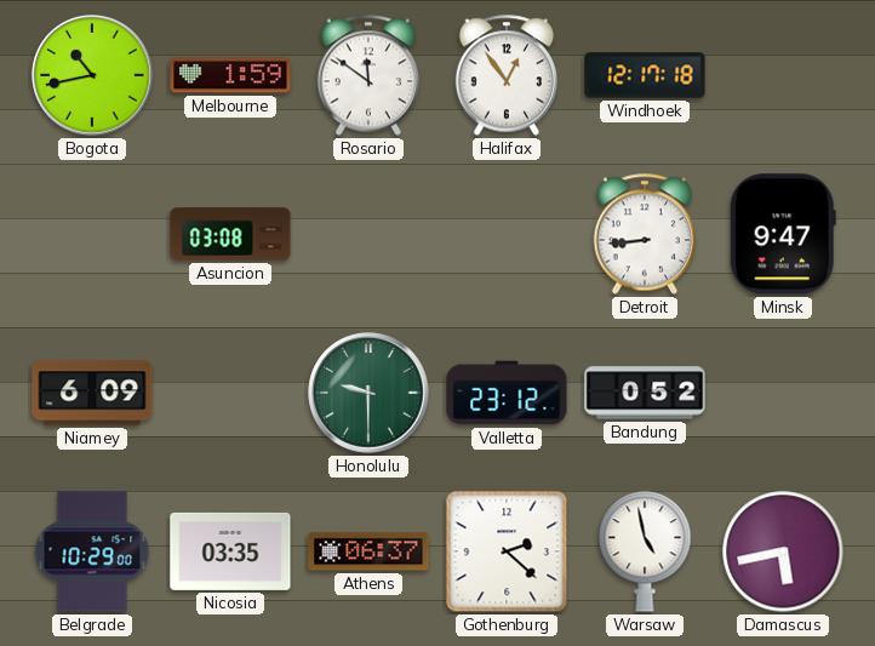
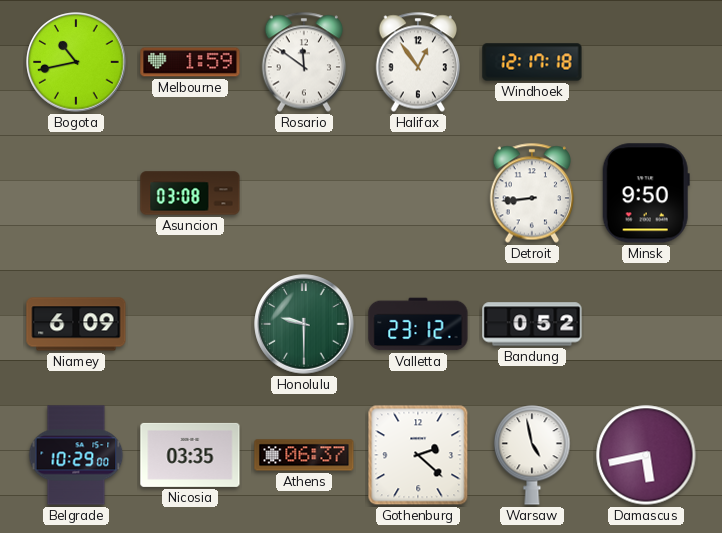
Minsk: 9:47 -> 9:50 (646, 193)
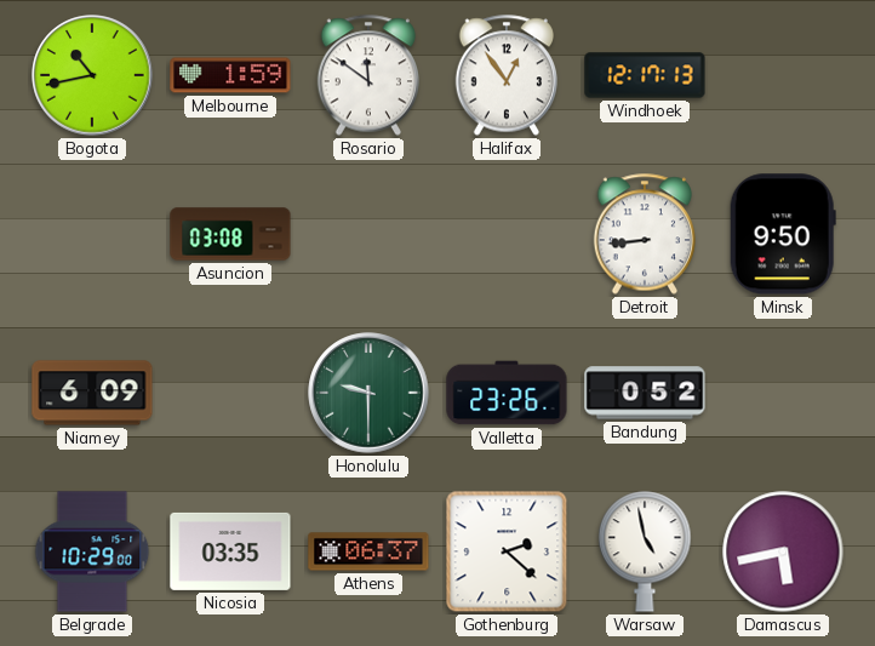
Windhoek: 12:17:18 -> 12:17:13 (645, 75)
Valletta: 23:12 -> 23:26 (507, 393)
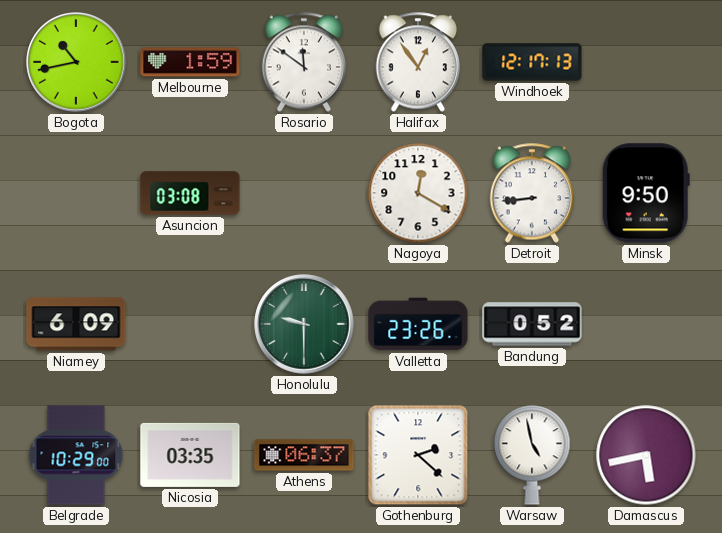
Nagoya: none -> 12:20 (418, 193)
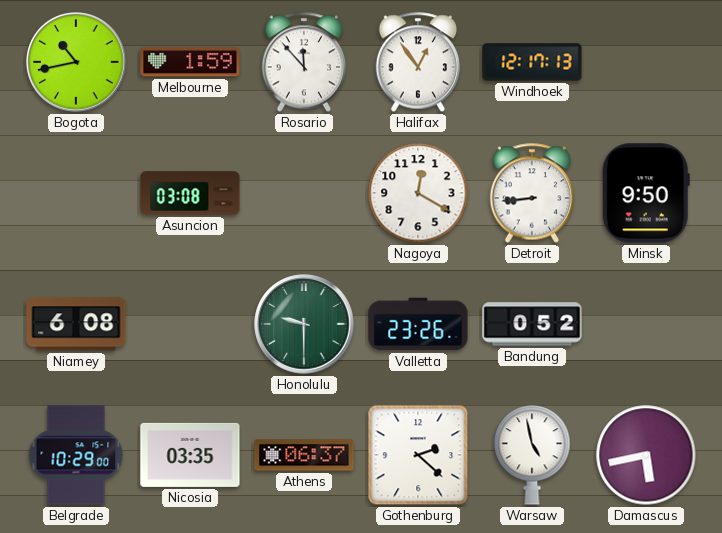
Rosario: 11:51 -> 11:53 (304, 62)
Niamey: 6:09 -> 6:08 (76, 324)
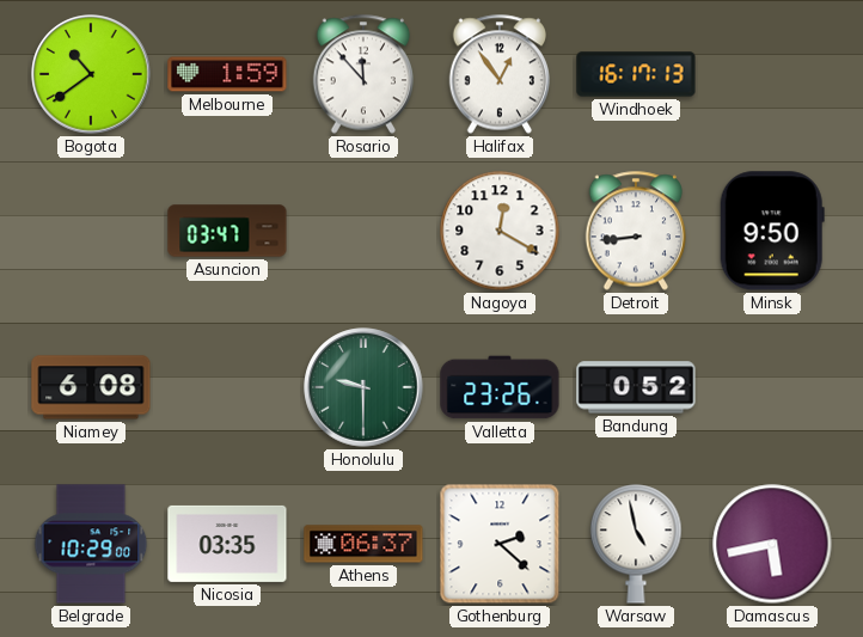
Bogota: 10:43 -> 10:39 (91, 74)
Windhoek: 12:17 -> 16:17 (636, 74)
Asuncion: 03:08 -> 03:47 (227, 231)
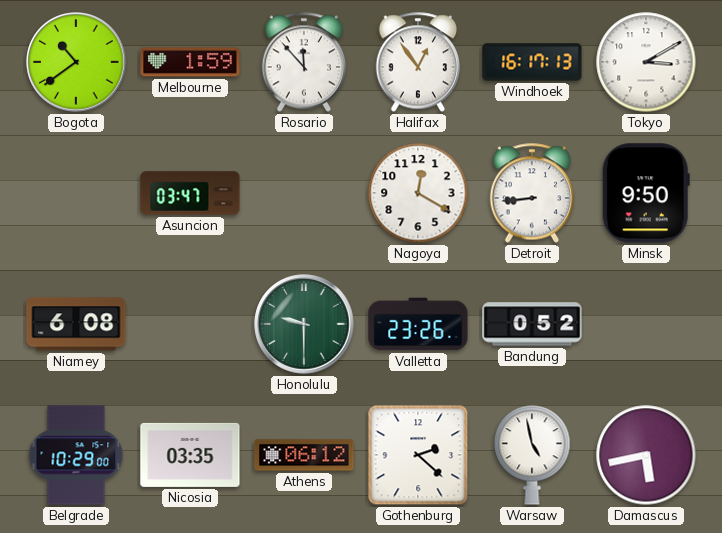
Tokyo: none -> 3:10 (646, 62)
Athens: 06:37 -> 06:12 (304, 455)
